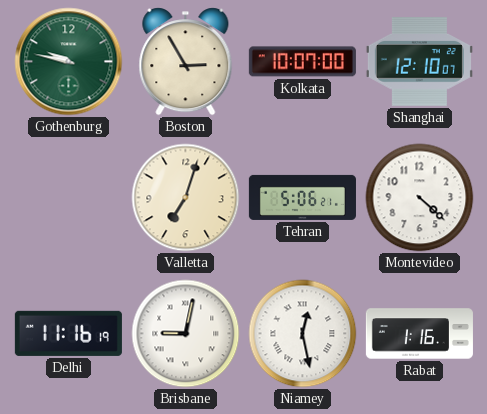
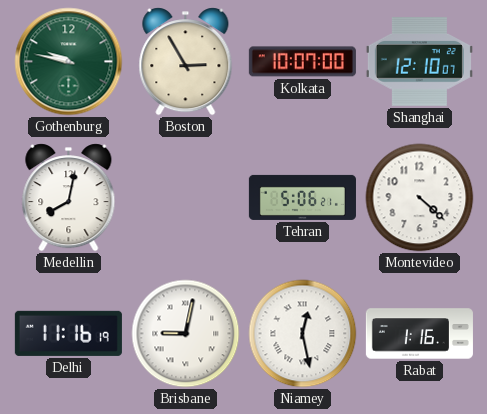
Medellin: none -> 8:02 (69, 198)
Valletta: 7:03 -> none (186, 198)
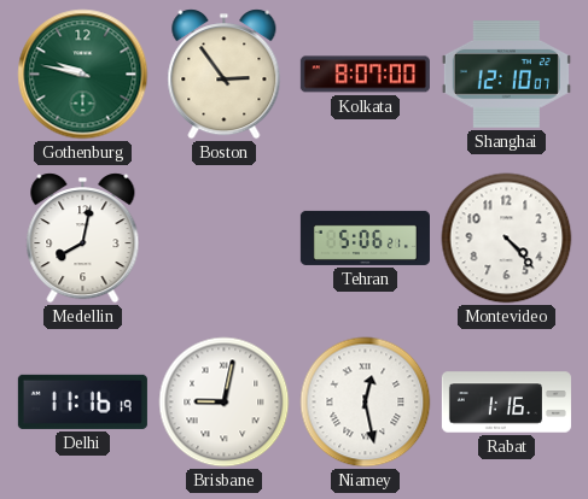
Boston: 2:55 -> 2:54 (225, 75)
Kolkata: 10:07 -> 8:07 (365, 75)
Montevideo: 4:22 -> 4:23 (507, 239)
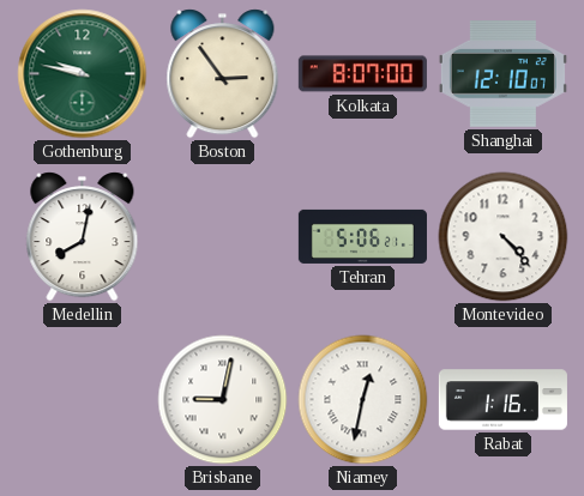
Delhi: 11:16 -> none (82, 401)
Niamey: 12:28 -> 12:32 (363, 400)
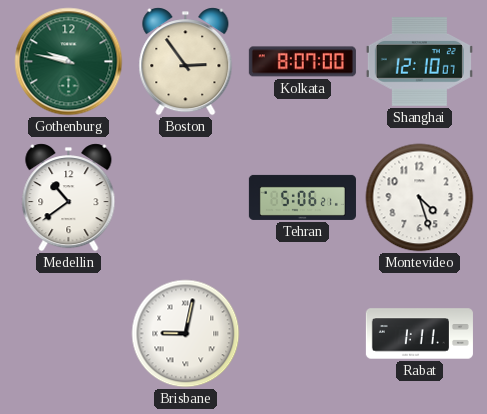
Medellin: 8:02 -> 10:39 (69, 198)
Montevideo: 4:23 -> 4:27 (420, 198)
Niamey: 12:32 -> none (363, 400)
Rabat: 1:16 -> 1:11 (419, 334)
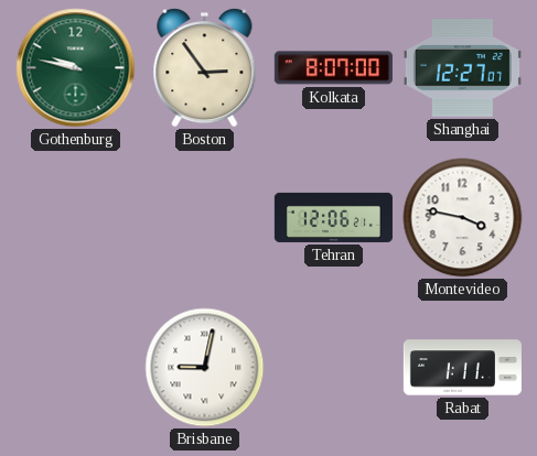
Shanghai: 12:10 -> 12:27 (462, 68)
Medellin: 10:39 -> none (69, 198)
Tehran: 5:06 -> 12:06 (333, 217)
Montevideo: 4:27 -> 3:47 (463, 218)
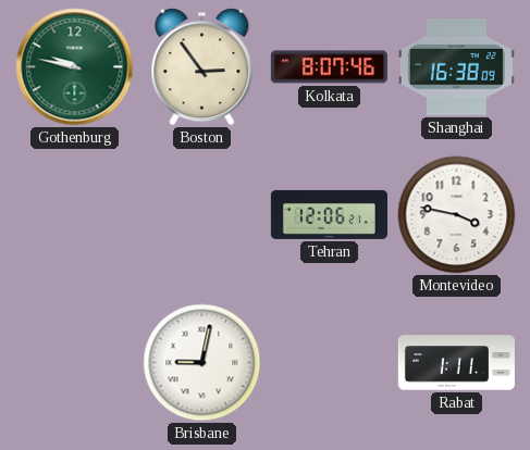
Kolkata: 8:07:00 -> 8:07:46 (329, 67)
Shanghai: 12:27 -> 16:38 (456, 67)
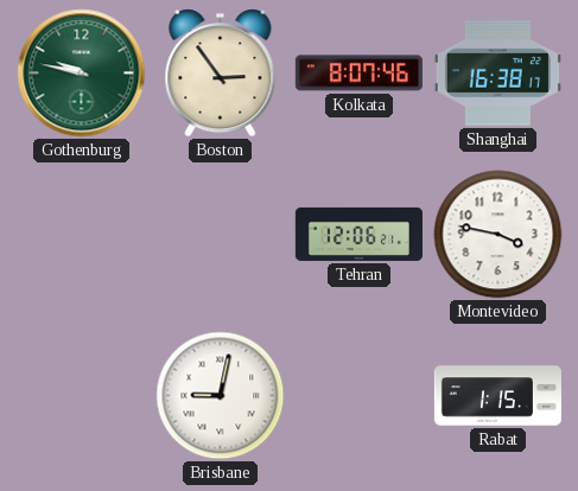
Shanghai: 16:38:09 -> 16:38:17 (497, 74)
Rabat: 1:11 -> 1:15 (497, 396)
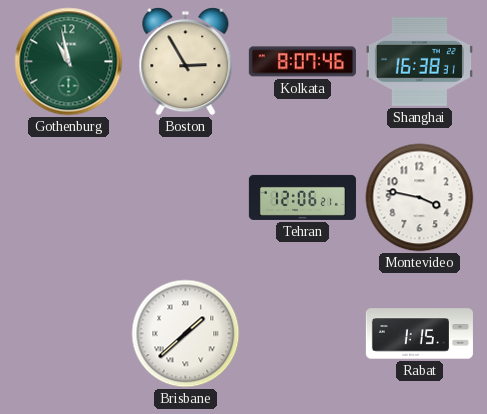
Gothenburg: 9:47 -> 10:58 (69, 62)
Boston: 2:54 -> 2:55 (186, 62)
Shanghai: 16:38:17 -> 16:38:31 (419, 62)
Brisbane: 9:02 -> 1:38 (186, 334)
